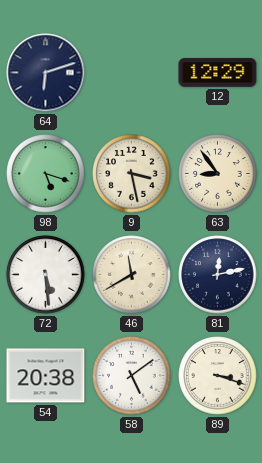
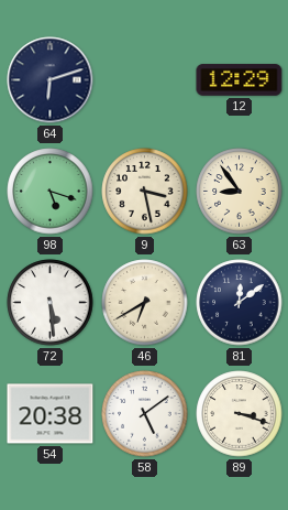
46: 11:40 -> 6:40 (145, 303)
81: 12:13 -> 12:09 (240, 303)
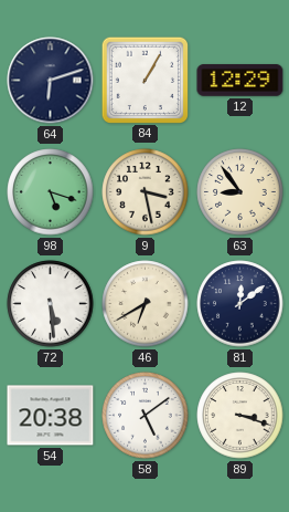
84: none -> 1:05 (144, 80)
